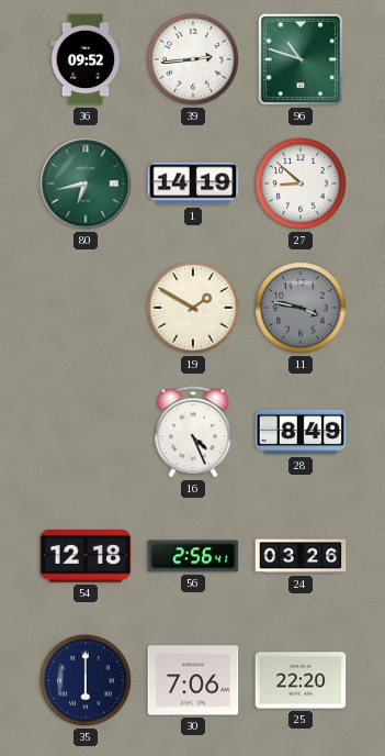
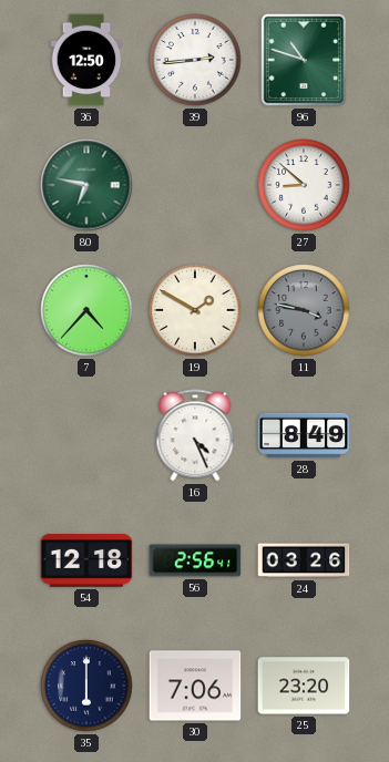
36: 09:52 -> 12:50 (86, 60)
80: 6:43 -> 6:47 (86, 185)
1: 14:19 -> none (193, 184)
7: none -> 4:37 (86, 310)
25: 22:20 -> 23:20 (304, 686)
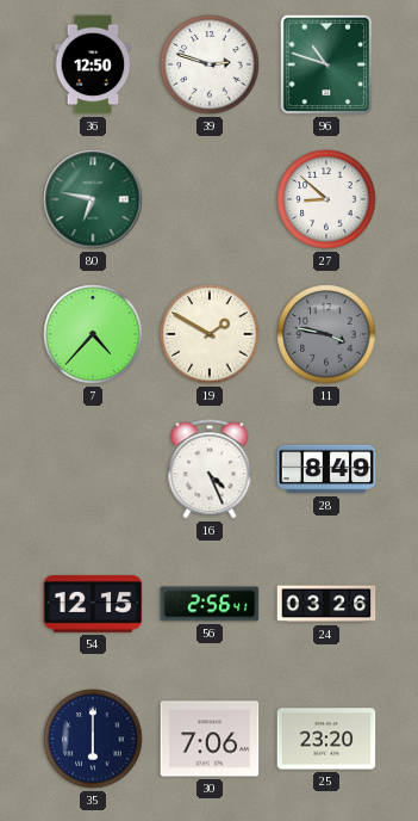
39: 2:44 -> 2:48 (210, 64)
54: 12:18 -> 12:15 (93, 605)
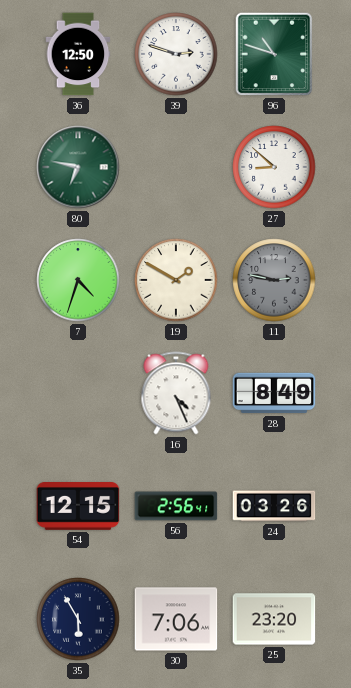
7: 4:37 -> 4:33 (78, 280)
11: 3:47 -> 2:47 (274, 280)
35: 6:00 -> 5:55 (78, 619)
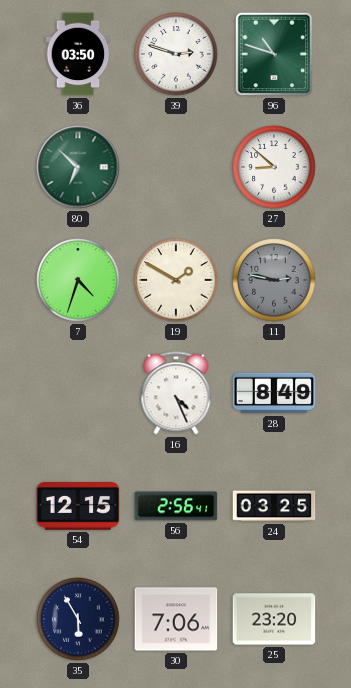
36: 12:50 -> 03:50 (78, 54)
80: 6:47 -> 6:52 (78, 167)
24: 03:26 -> 03:25 (274, 506)
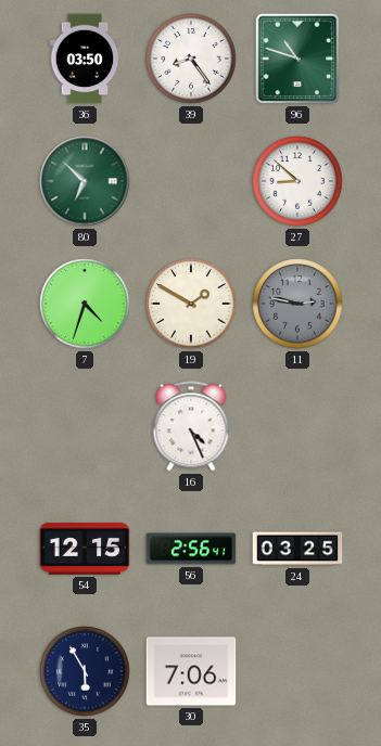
39: 2:48 -> 8:24 (191, 59)
28: 8:49 -> none (274, 393)
25: 23:20 -> none (274, 619)
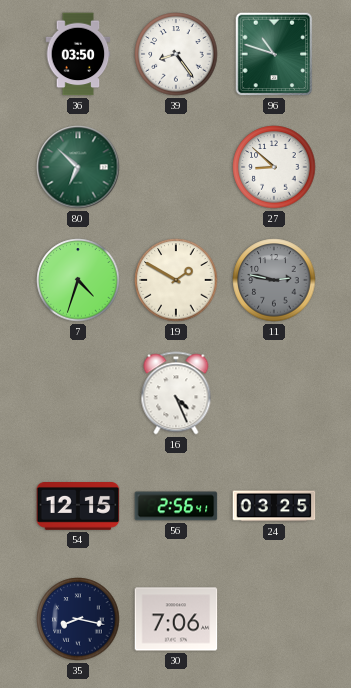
35: 5:55 -> 8:17 (78, 619)
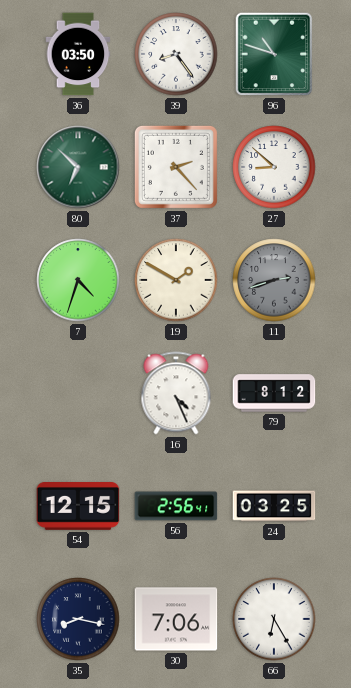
37: none -> 2:23 (176, 167)
11: 2:47 -> 2:42 (274, 280)
79: none -> 8:12 (274, 393)
66: none -> 6:25 (274, 619)
